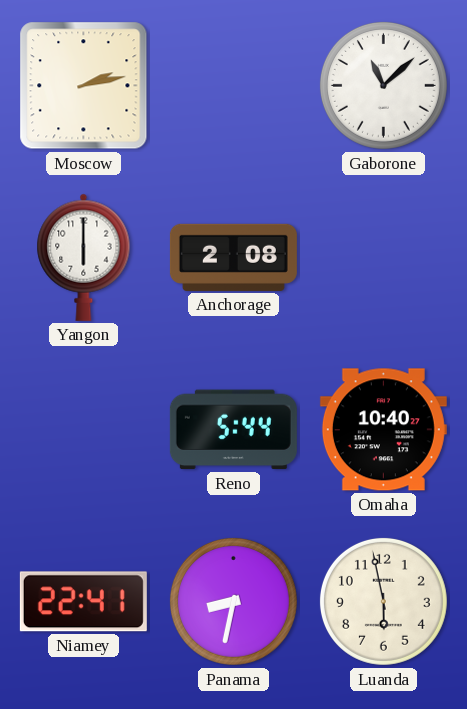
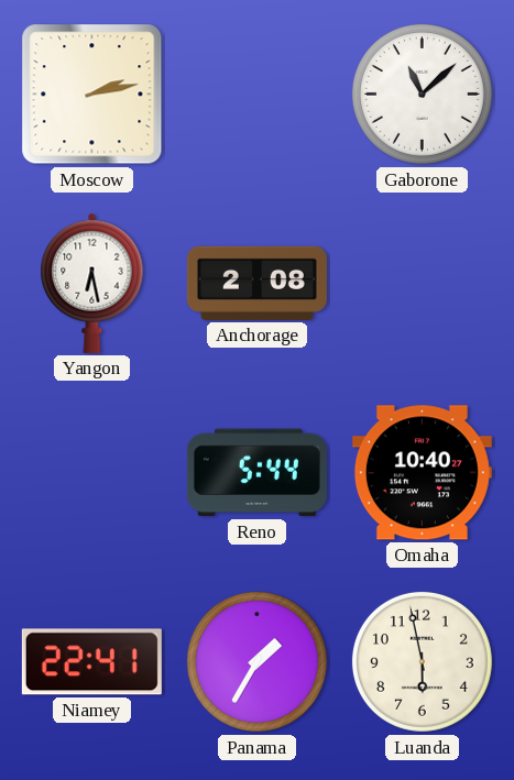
Yangon: 6:00 -> 6:28 (92, 283)
Panama: 8:32 -> 1:35 (256, 661)
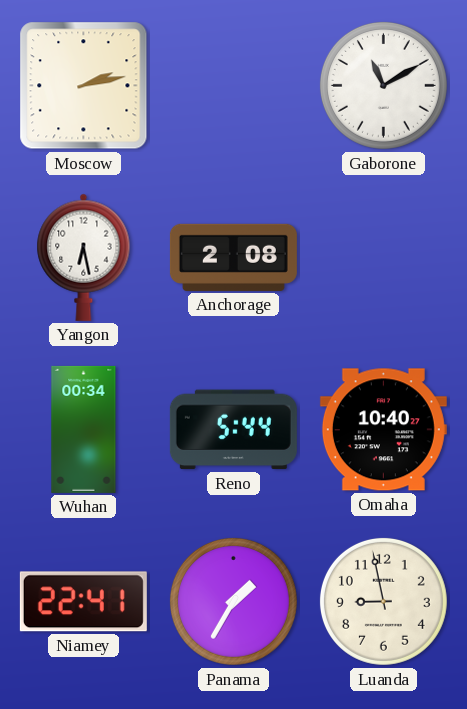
Gaborone: 11:08 -> 11:10 (383, 85)
Wuhan: none -> 00:34 (84, 429)
Luanda: 5:58 -> 8:58 (383, 601)
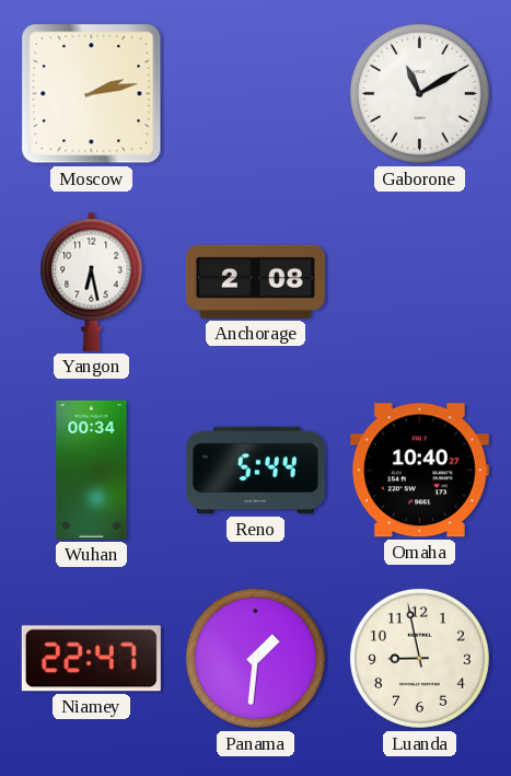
Niamey: 22:41 -> 22:47 (91, 659)
Panama: 1:35 -> 1:31 (255, 658)
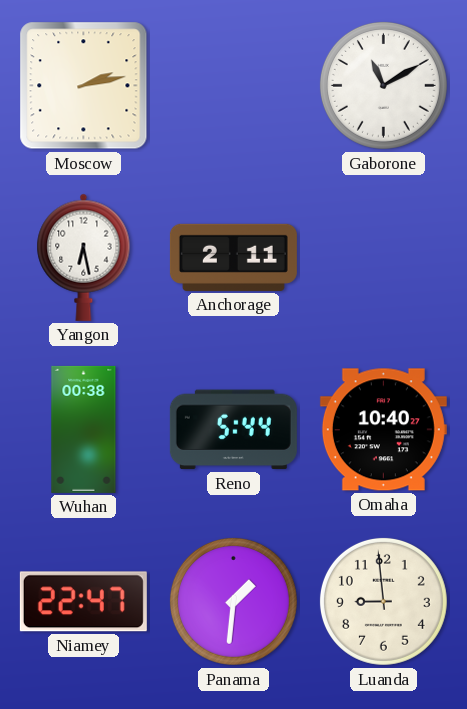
Anchorage: 2:08 -> 2:11 (233, 257)
Wuhan: 00:34 -> 00:38 (84, 429)
Luanda: 8:58 -> 8:59 (383, 601)
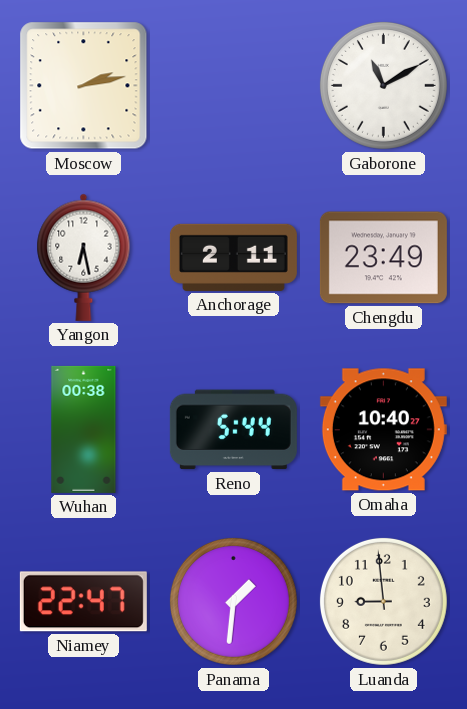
Chengdu: none -> 23:49 (383, 258)
